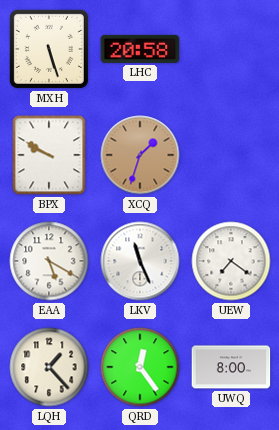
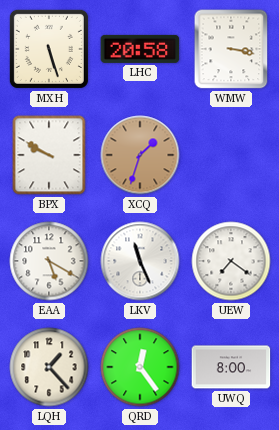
WMW: none -> 3:17 (231, 49)
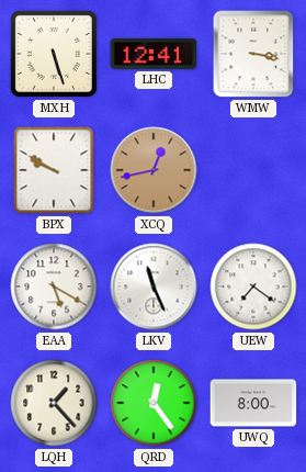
LHC: 20:58 -> 12:41 (154, 54)
XCQ: 1:33 -> 12:43 (154, 170)
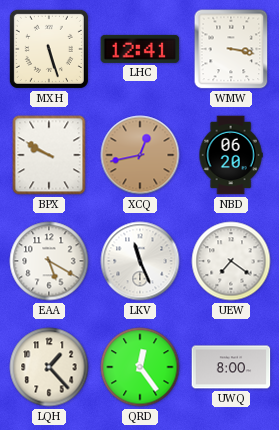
NBD: none -> 06:20 (231, 155)
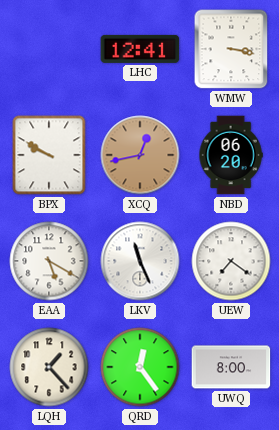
MXH: 5:27 -> none (49, 49)
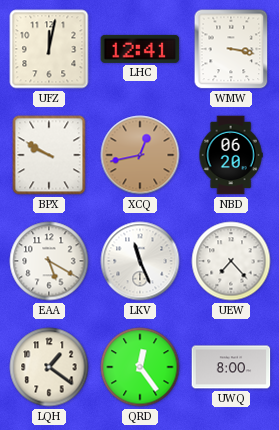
UFZ: none -> 12:02 (49, 49)
UEW: 7:21 -> 7:23 (231, 261)
LQH: 1:23 -> 1:21 (49, 367)
